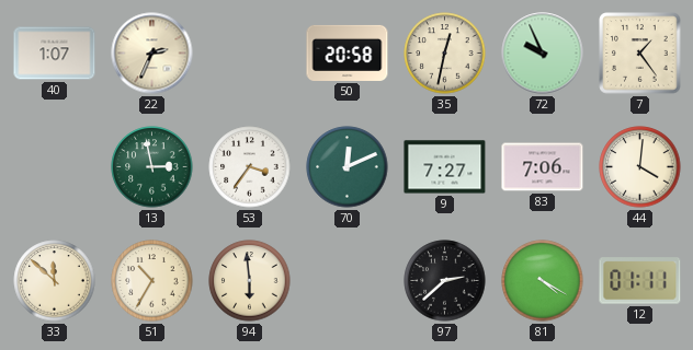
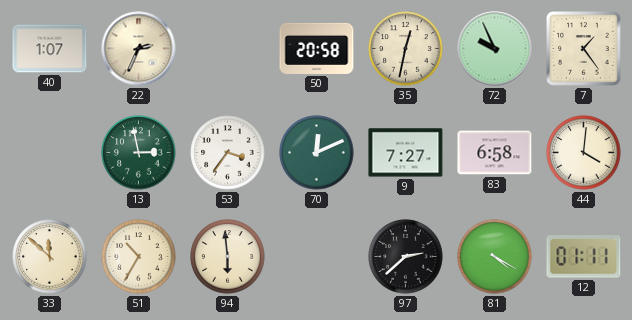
83: 7:06 -> 6:58 (495, 153)
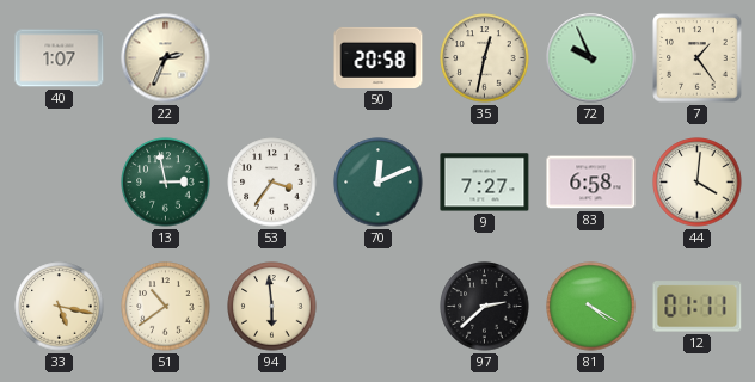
33: 11:52 -> 5:17 (60, 307)
51: 10:35 -> 10:39 (166, 307)
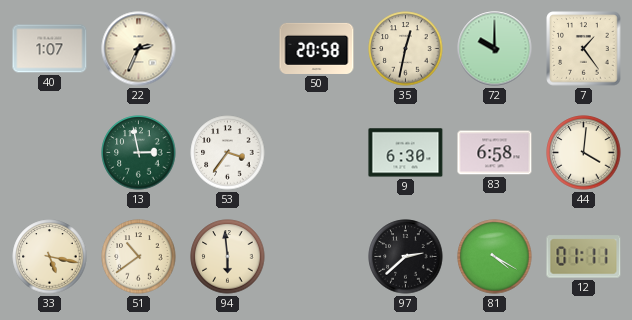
72: 9:56 -> 10:00 (495, 49)
70: 12:11 -> none (379, 183)
9: 7:27 -> 6:30 (406, 153)
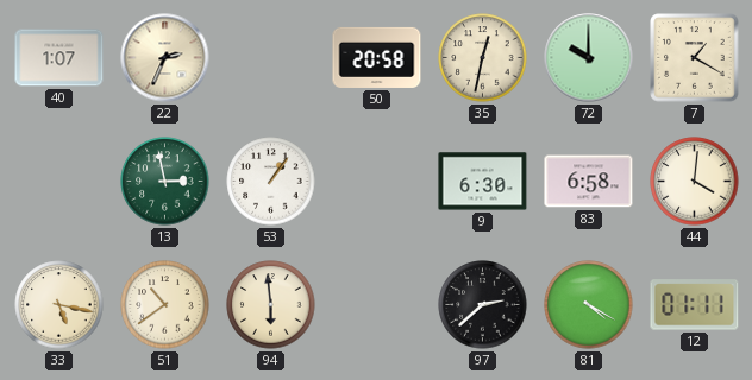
7: 1:24 -> 1:20 (695, 58)
53: 3:36 -> 1:06 (271, 182)
